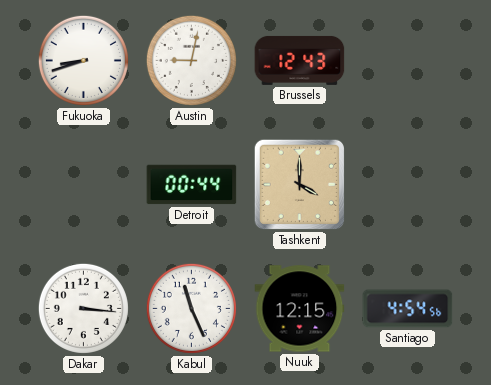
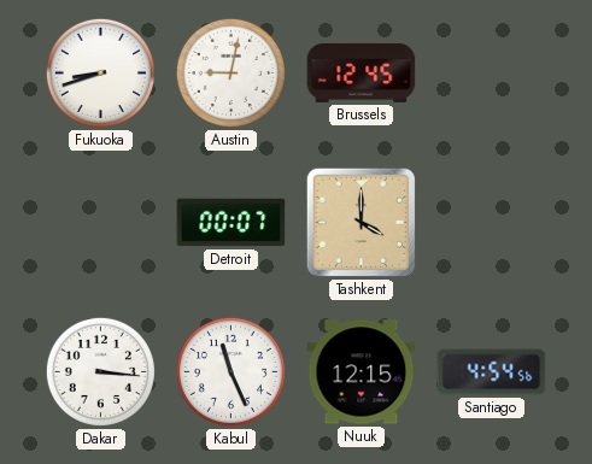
Brussels: 12:43 -> 12:45 (362, 72)
Detroit: 00:44 -> 00:07 (231, 223)
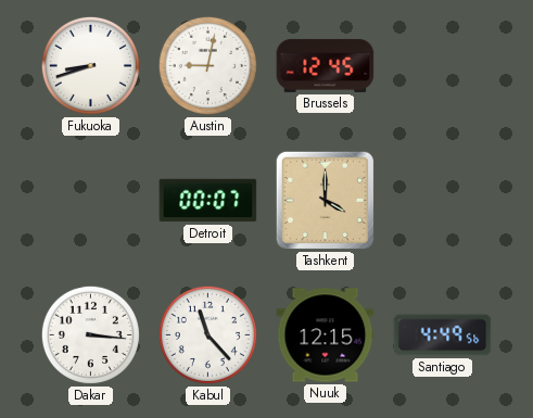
Kabul: 11:26 -> 11:23 (207, 334)
Santiago: 4:54 -> 4:49 (443, 335)
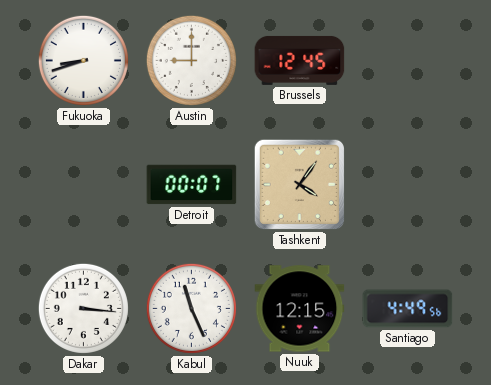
Austin: 9:02 -> 9:00 (191, 60)
Tashkent: 4:00 -> 4:06 (299, 184)
Kabul: 11:23 -> 11:26 (191, 308)
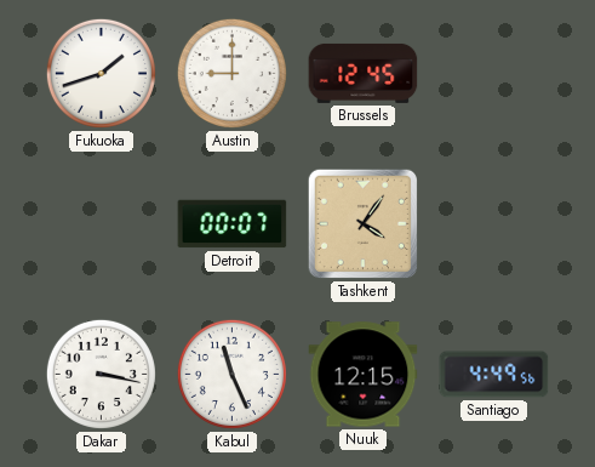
Fukuoka: 8:42 -> 1:42 (101, 73)
Dakar: 3:16 -> 3:17 (101, 374)
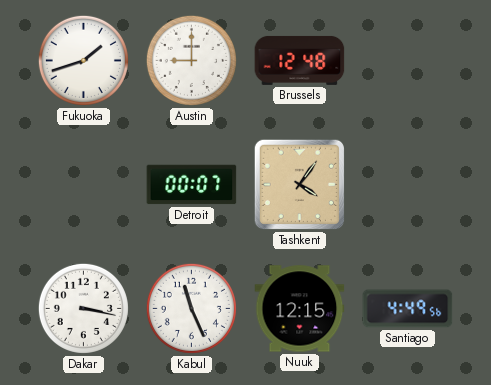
Brussels: 12:45 -> 12:48 (300, 60)
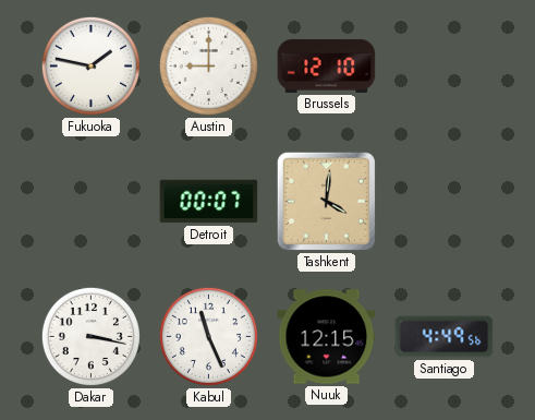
Fukuoka: 1:42 -> 1:47 (90, 65)
Brussels: 12:48 -> 12:10 (327, 65)
Tashkent: 4:06 -> 4:01 (326, 201)
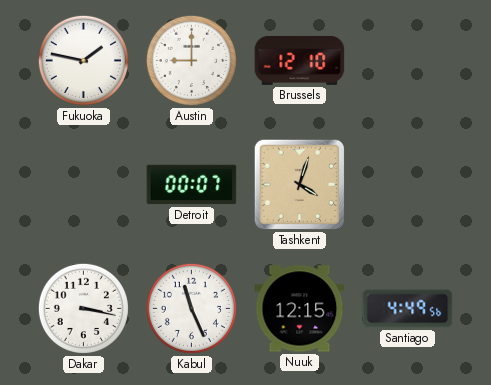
Tashkent: 4:01 -> 4:03 (299, 184)
